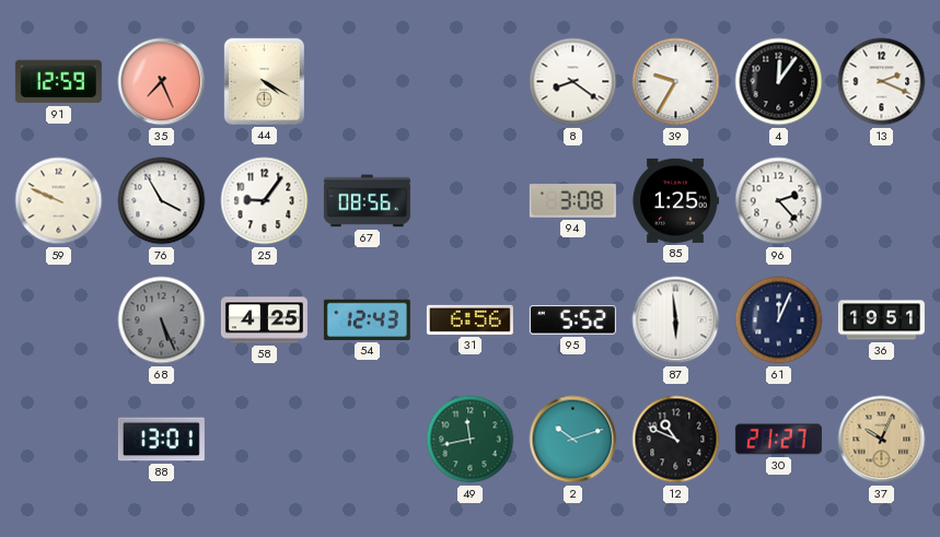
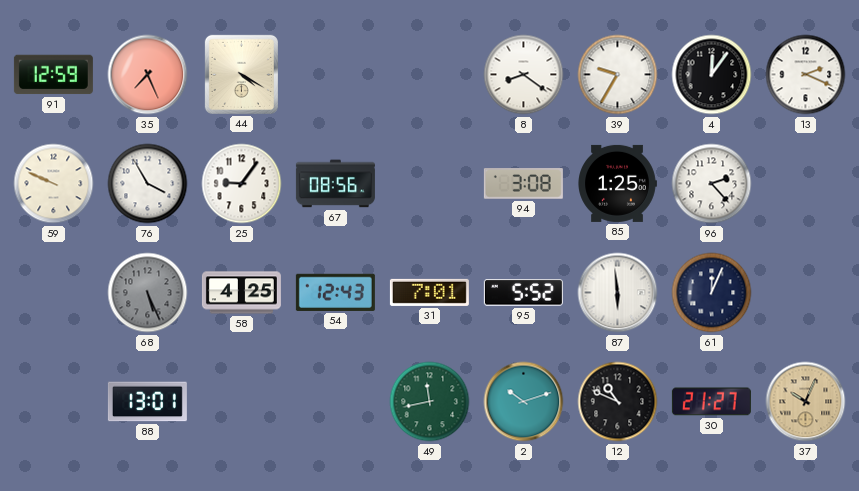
31: 6:56 -> 7:01 (429, 292)
36: 19:51 -> none (881, 320)
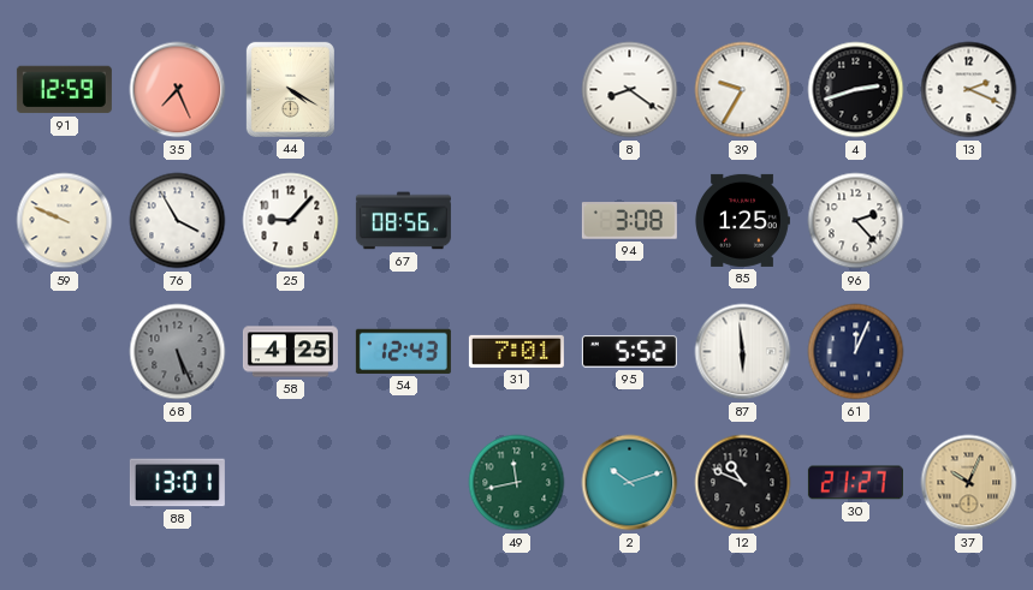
4: 12:06 -> 2:42 (856, 90)
25: 9:06 -> 9:07 (291, 221)
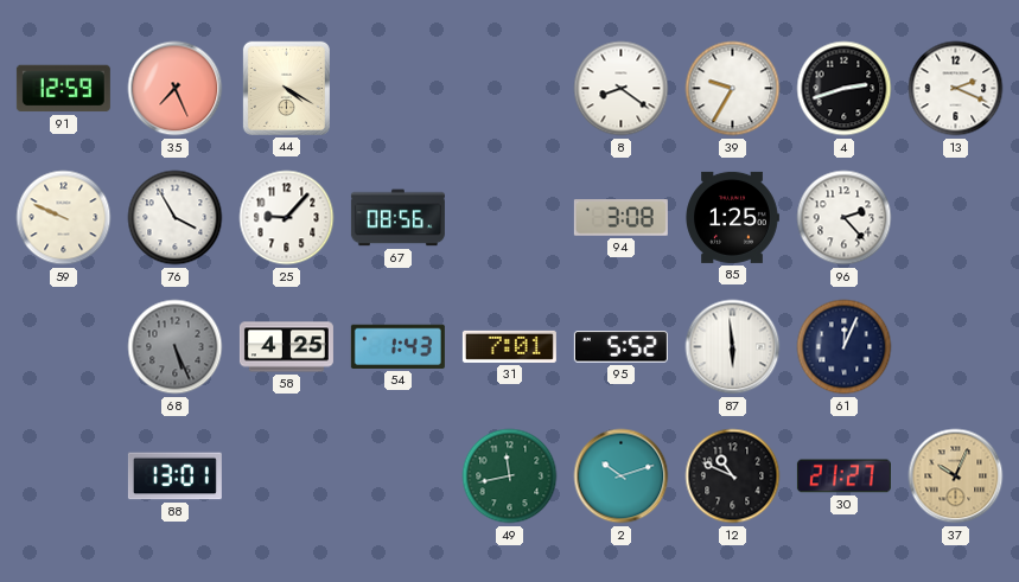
54: 12:43 -> 1:43 (397, 346)
